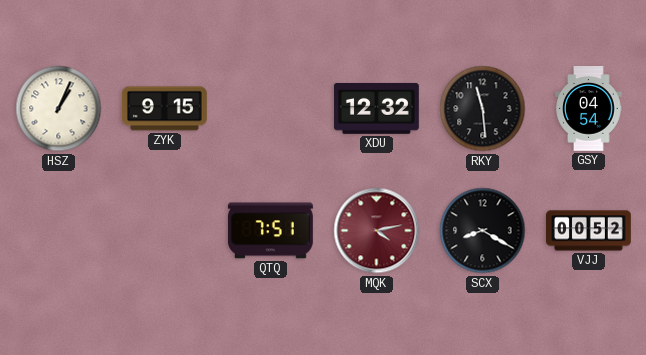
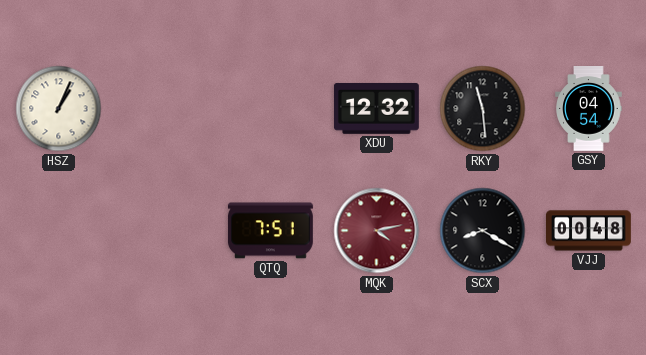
ZYK: 9:15 -> none (164, 109)
VJJ: 00:52 -> 00:48 (589, 231)
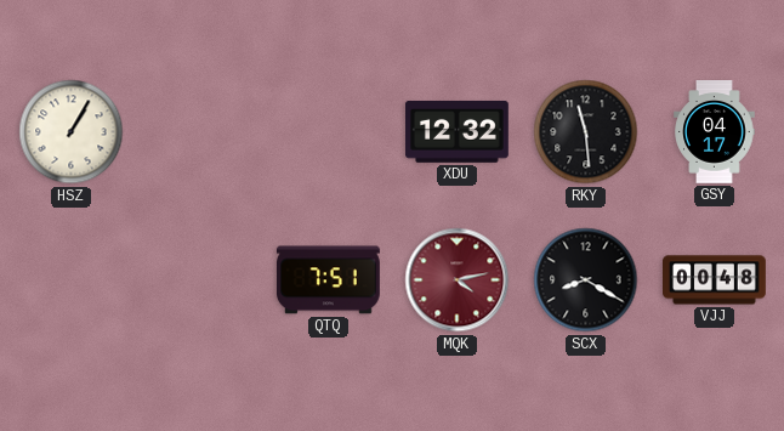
HSZ: 1:04 -> 1:05 (72, 132)
GSY: 04:54 -> 04:17 (715, 132)
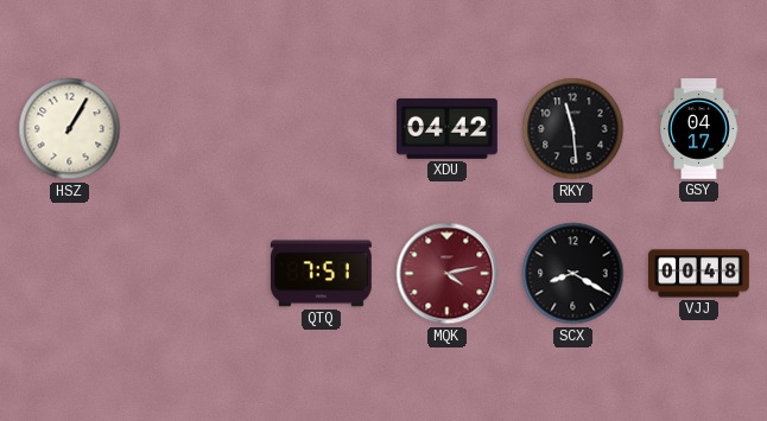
XDU: 12:32 -> 04:42 (448, 128)
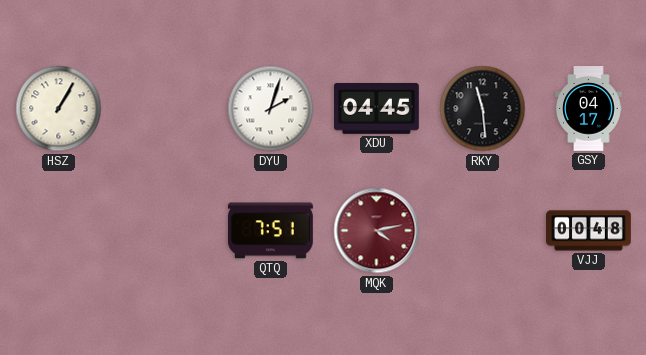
DYU: none -> 2:03 (271, 109)
XDU: 04:42 -> 04:45 (377, 108)
SCX: 8:20 -> none (573, 274)
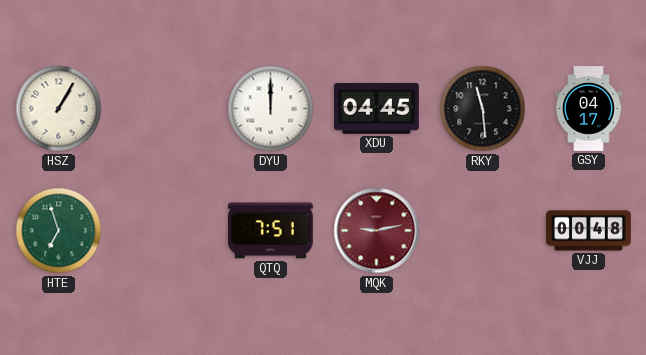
DYU: 2:03 -> 12:00 (271, 109)
HTE: none -> 6:57 (59, 231)
MQK: 4:13 -> 9:13 (377, 231)
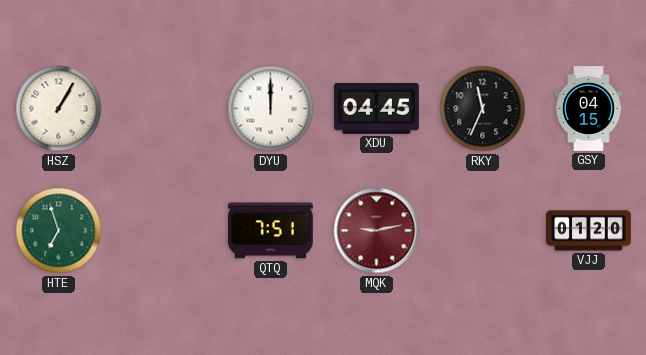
RKY: 11:29 -> 11:34 (483, 109)
GSY: 04:17 -> 04:15 (589, 109)
VJJ: 00:48 -> 01:20 (589, 231)
